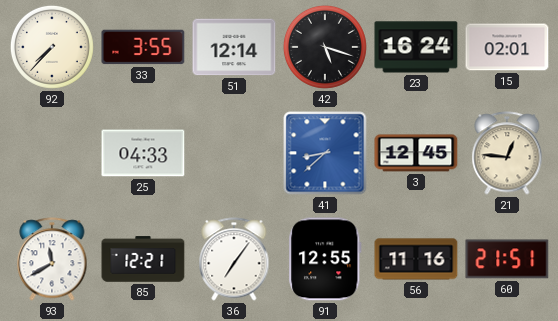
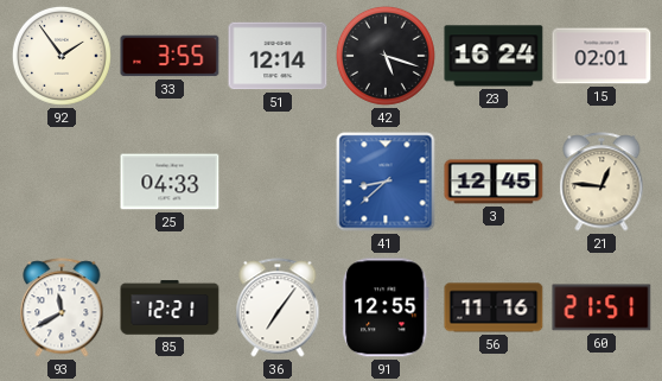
92: 7:37 -> 1:54 (62, 56)
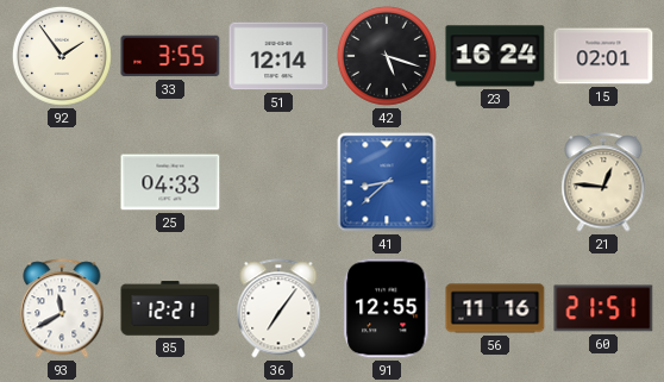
3: 12:45 -> none (494, 182)
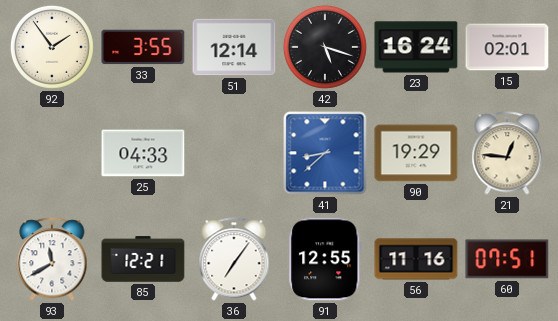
90: none -> 19:29 (416, 153)
60: 21:51 -> 07:51 (507, 259)
